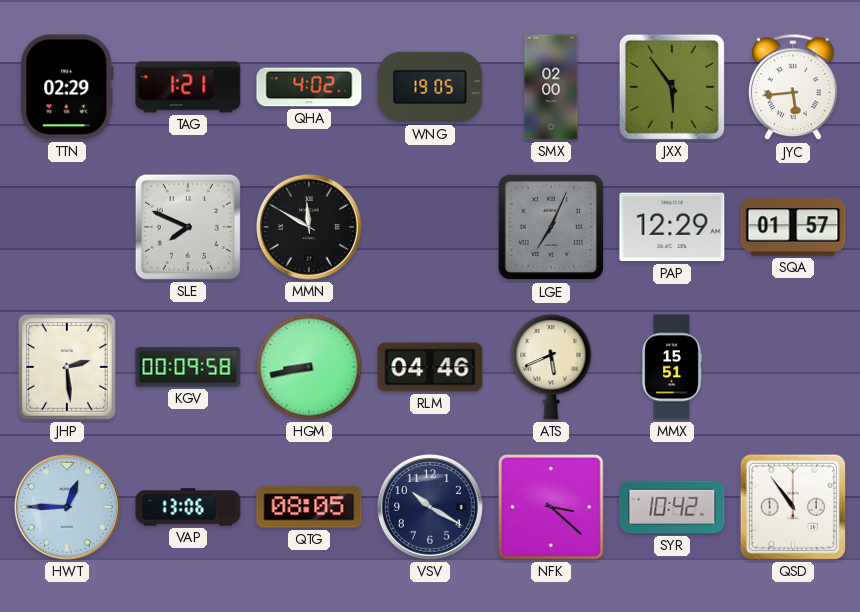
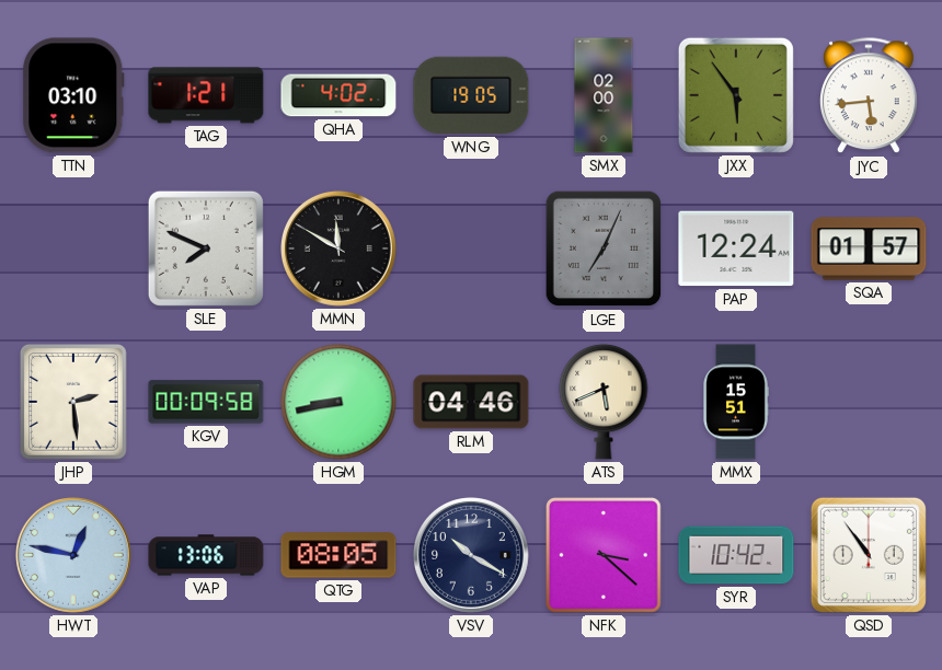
TTN: 02:29 -> 03:10 (73, 95)
PAP: 12:29 -> 12:24 (736, 249)
HWT: 12:45 -> 12:47 (74, 556)
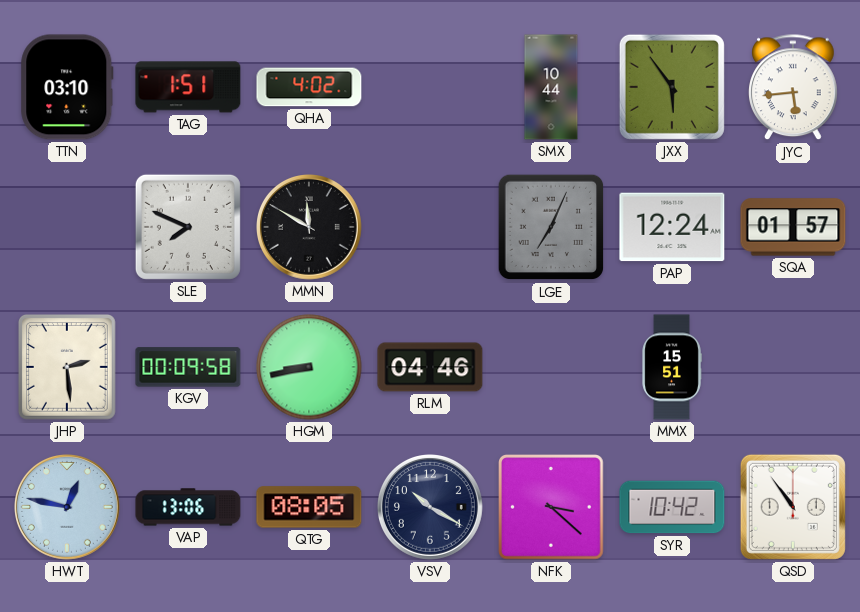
TAG: 1:21 -> 1:51 (188, 87)
WNG: 19:05 -> none (471, 95)
SMX: 02:00 -> 10:44 (551, 87)
ATS: 5:41 -> none (604, 402)
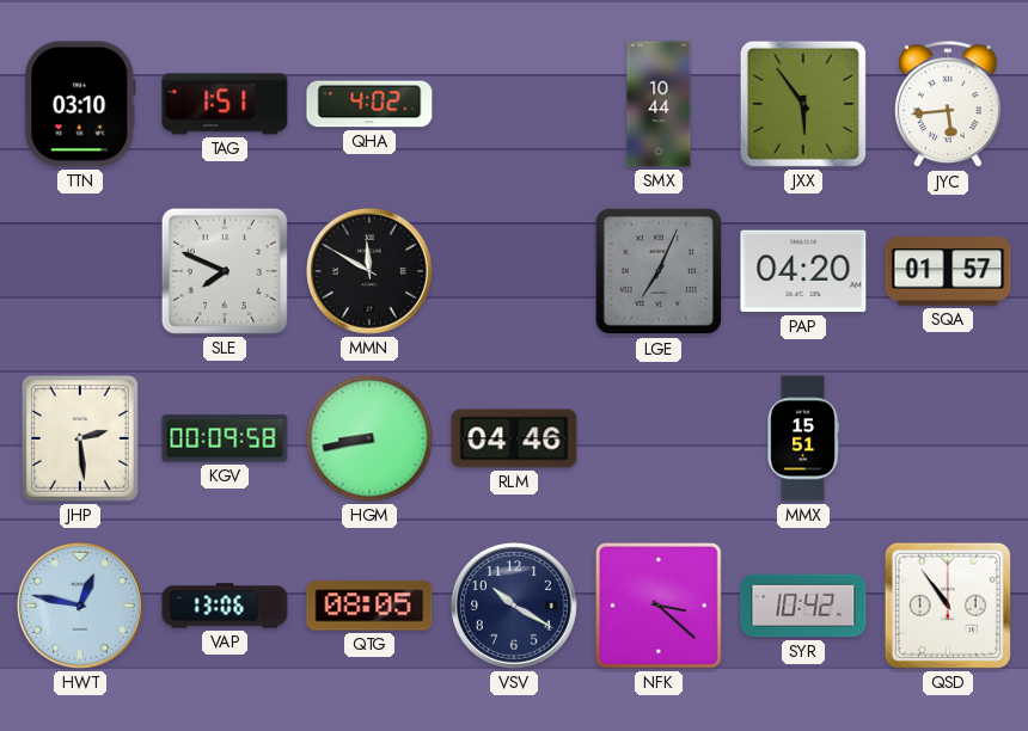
PAP: 12:24 -> 04:20 (803, 271)
